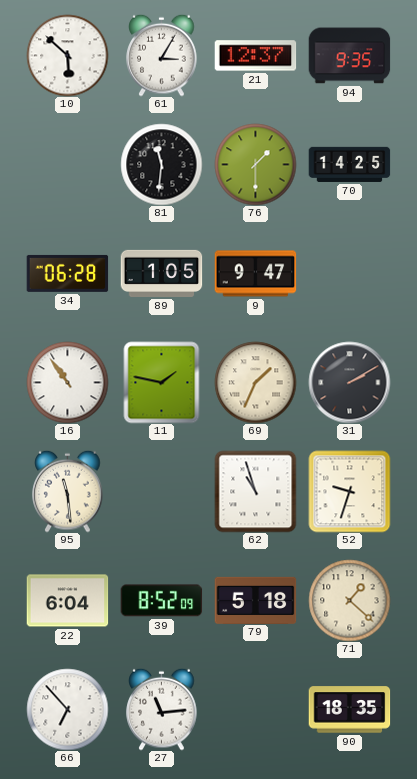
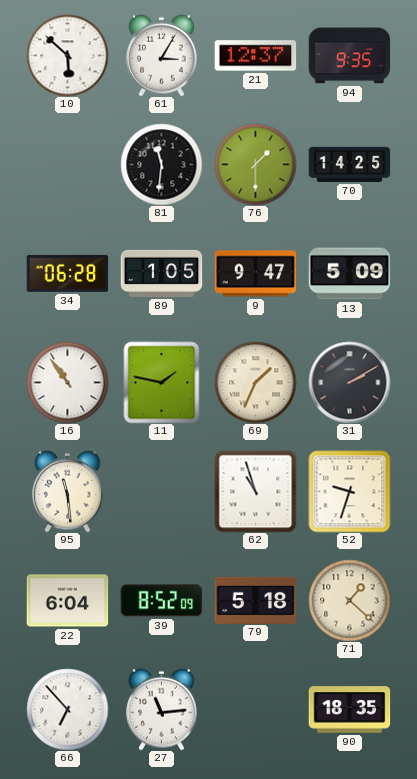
13: none -> 5:09 (349, 274)
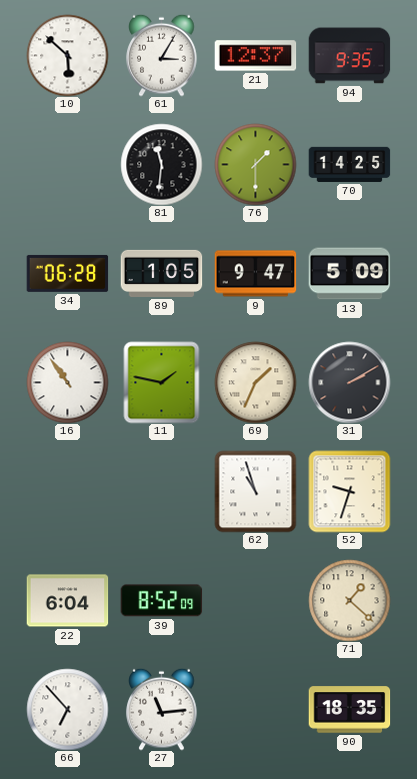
95: 11:29 -> none (68, 491)
79: 5:18 -> none (255, 600)
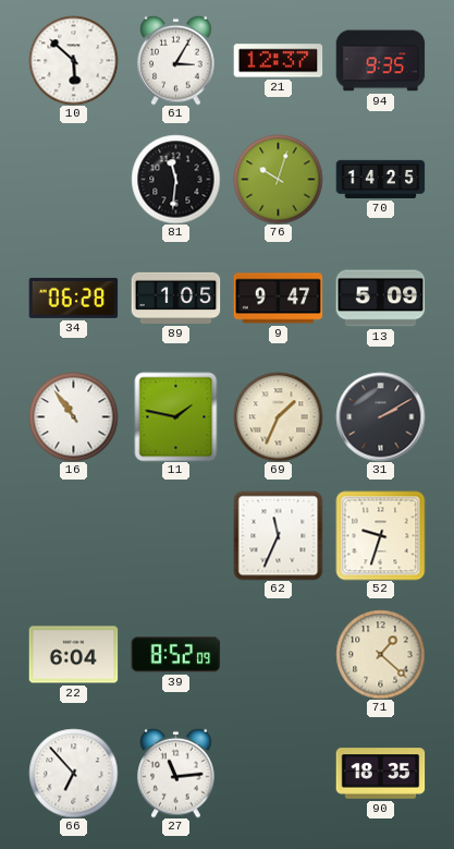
76: 1:30 -> 10:03 (278, 179)
62: 10:57 -> 11:34 (278, 535)
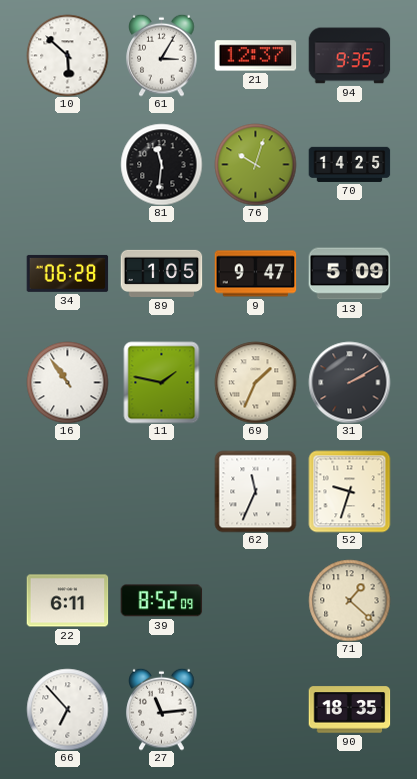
22: 6:04 -> 6:11 (67, 601)
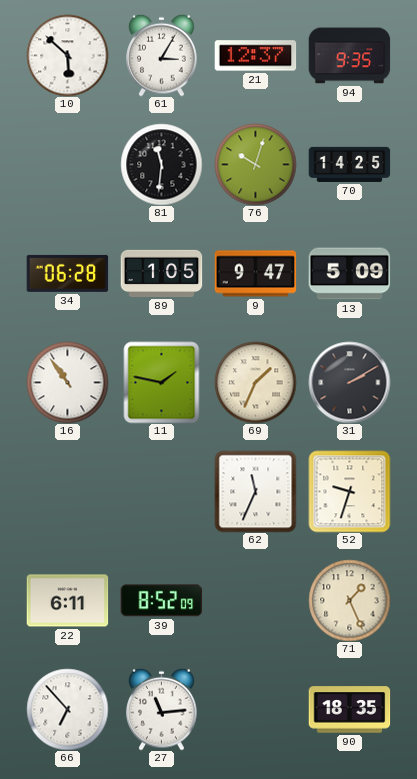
71: 1:22 -> 1:26 (349, 600)
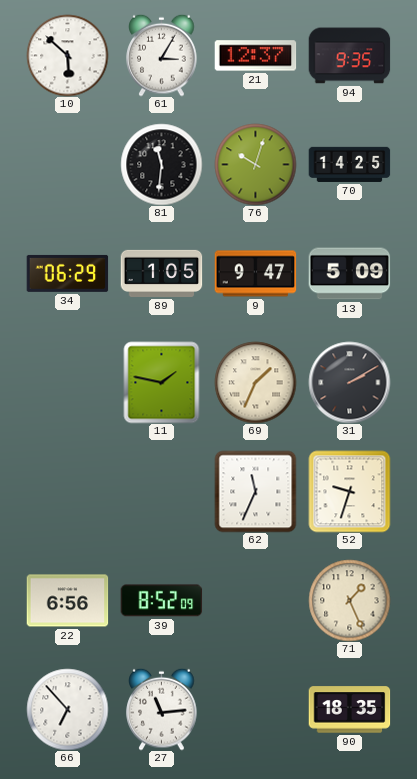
34: 06:28 -> 06:29 (67, 273)
16: 10:54 -> none (67, 382)
22: 6:11 -> 6:56 (67, 601)
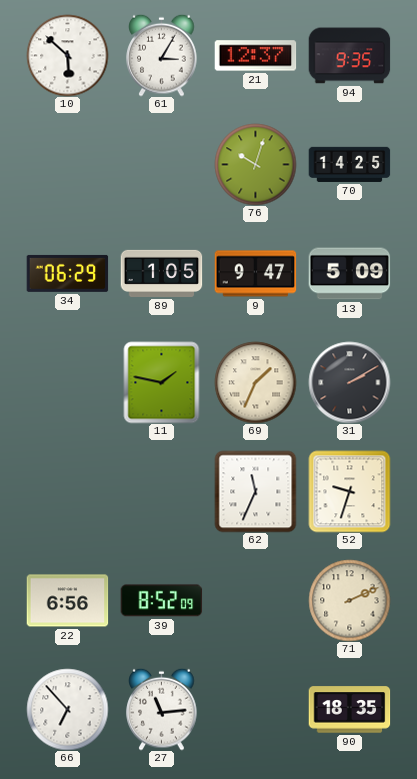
81: 11:31 -> none (161, 164)
71: 1:26 -> 2:11 (349, 600)
